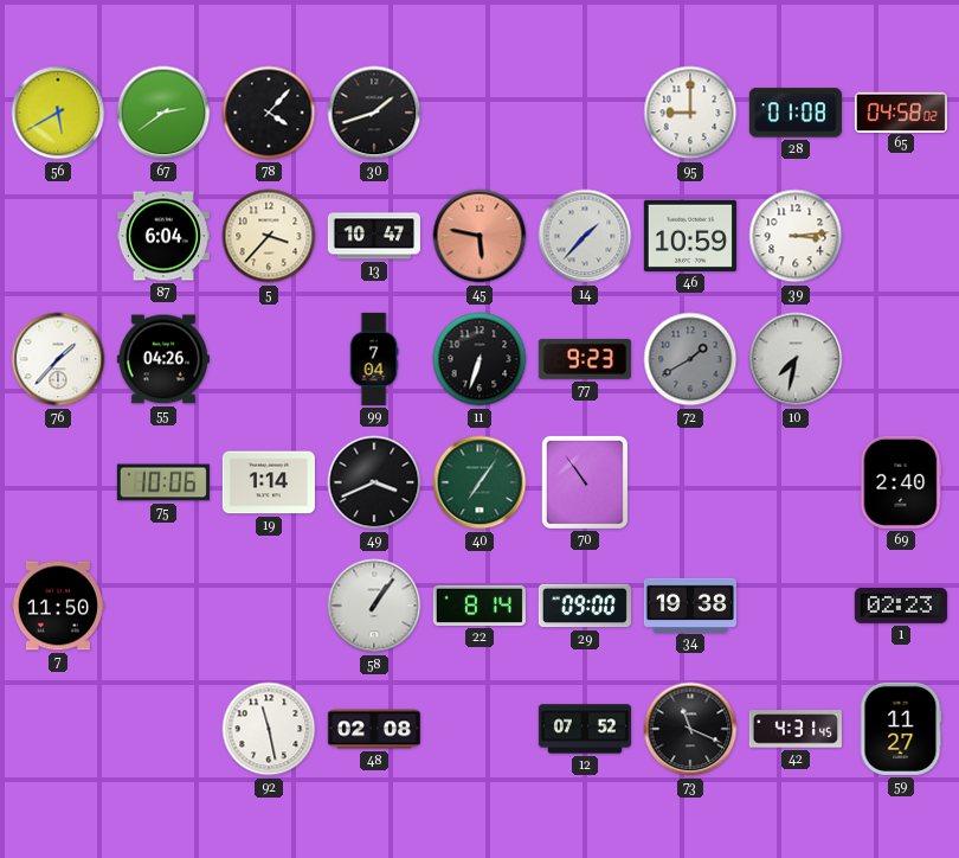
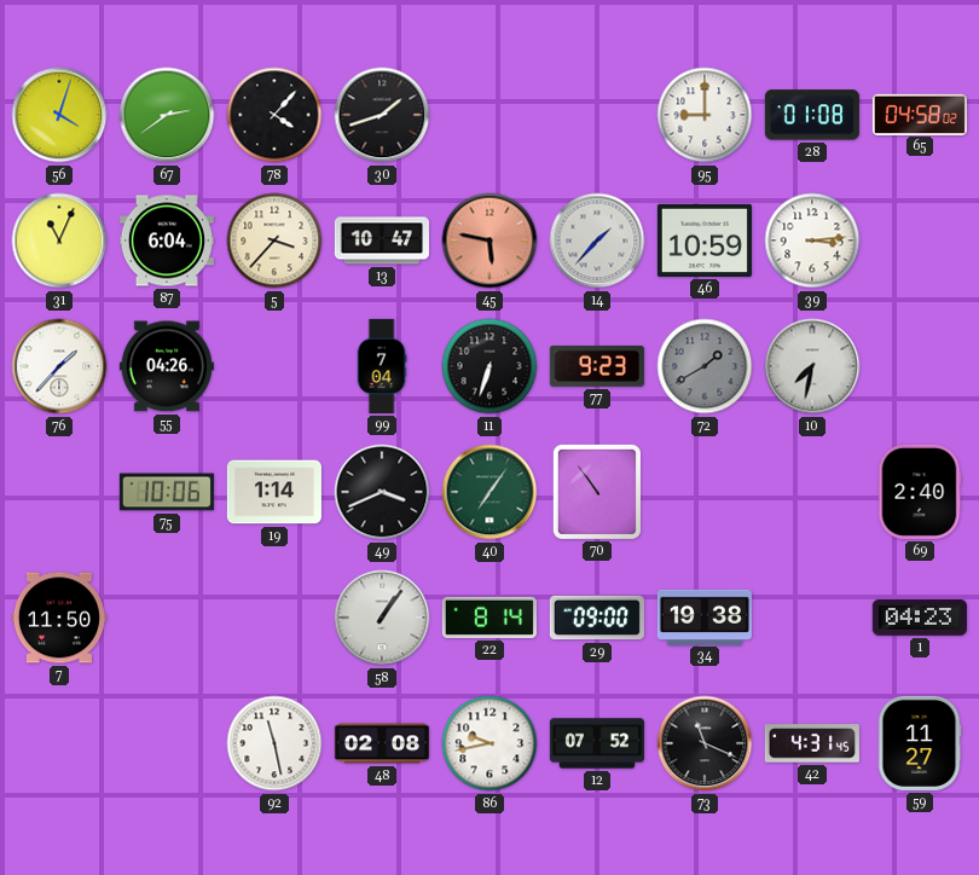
56: 5:40 -> 4:03 (59, 115)
31: none -> 11:04 (59, 241)
1: 02:23 -> 04:23 (920, 619)
86: none -> 9:43 (489, 743)
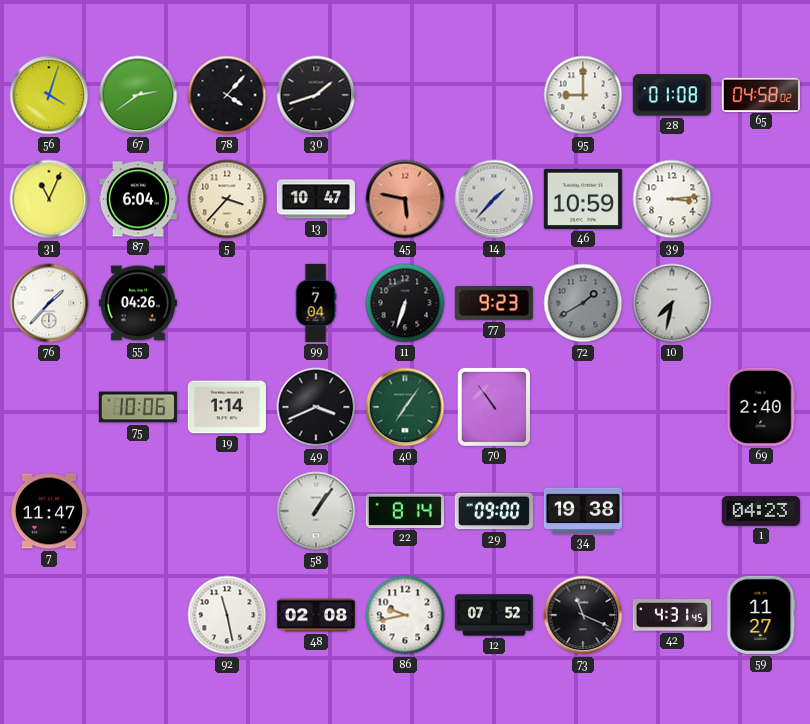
7: 11:50 -> 11:47 (49, 511)
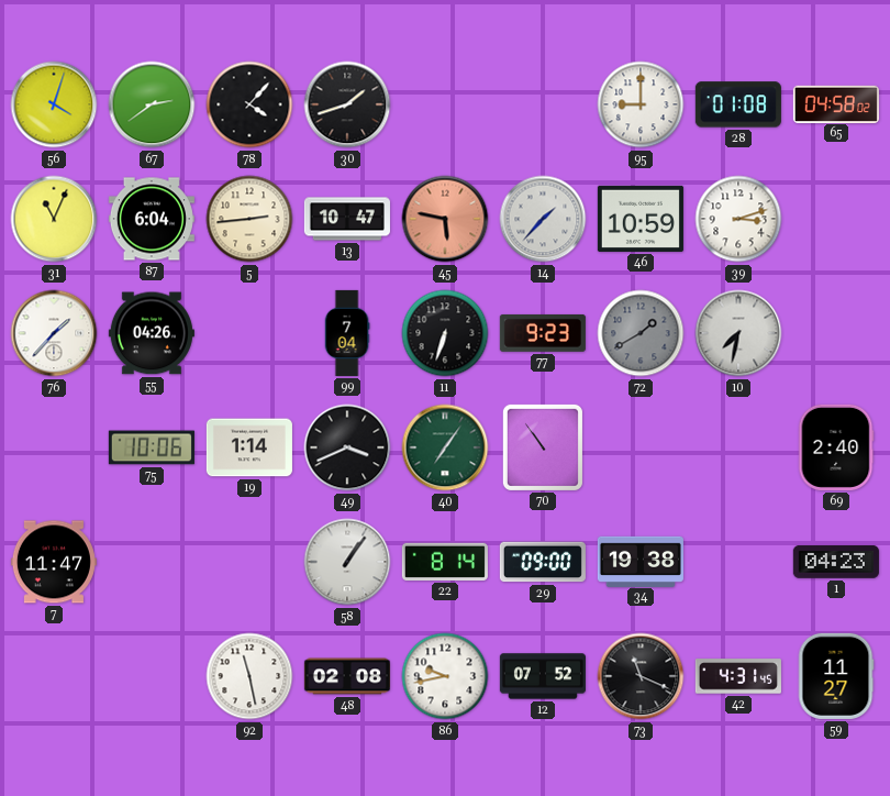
5: 3:37 -> 2:44 (249, 219)
39: 3:14 -> 3:12 (738, 219)
